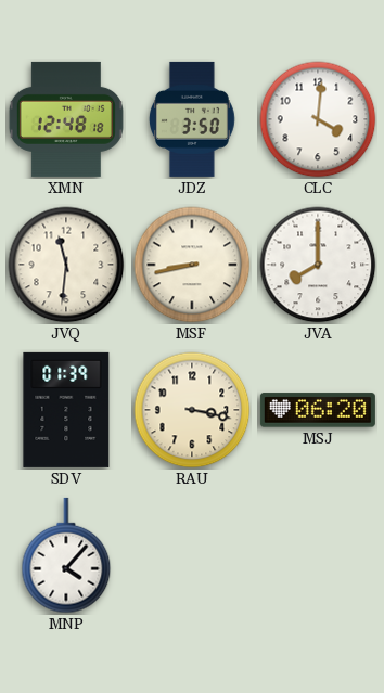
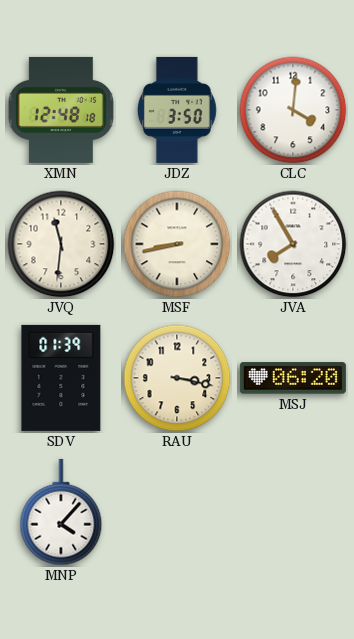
JVA: 8:00 -> 7:55 (293, 244)
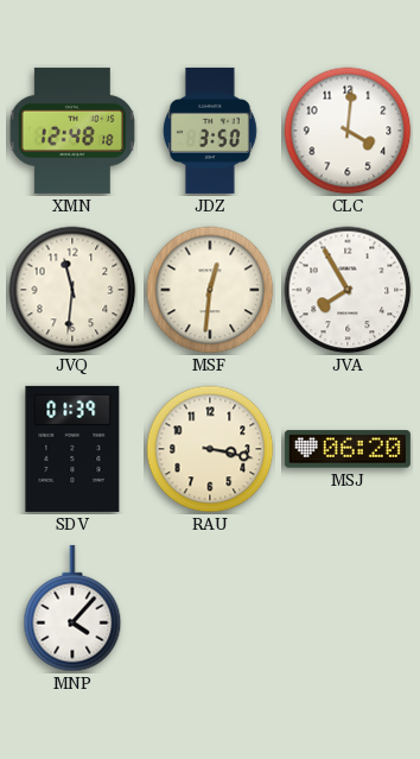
MSF: 8:43 -> 12:31 (210, 290)
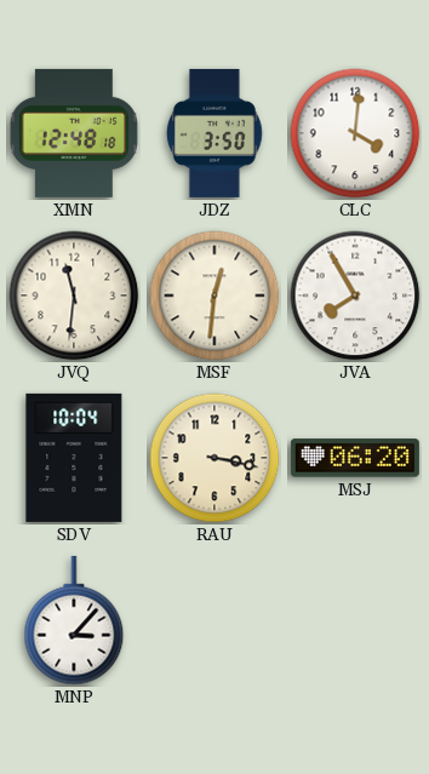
SDV: 01:39 -> 10:04 (74, 458)
MNP: 4:07 -> 3:07 (74, 620)
